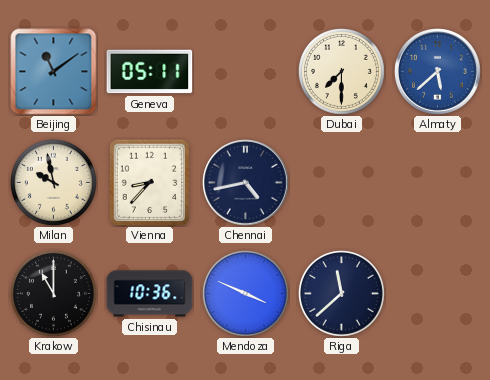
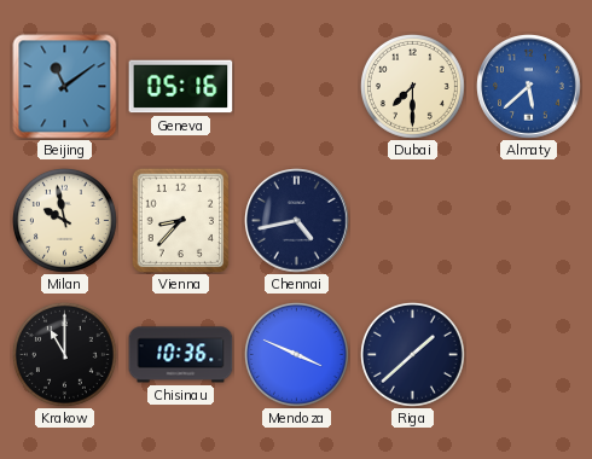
Geneva: 05:11 -> 05:16 (181, 87)
Riga: 11:38 -> 1:38 (412, 354)
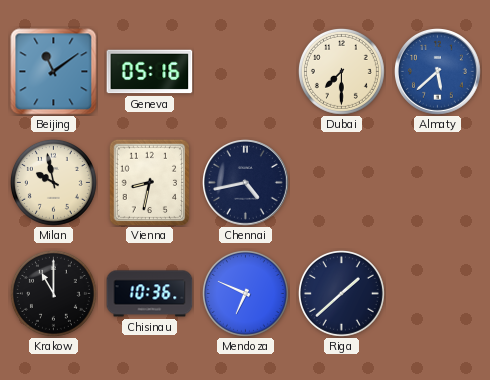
Vienna: 8:37 -> 8:32 (150, 182)
Mendoza: 3:49 -> 6:49 (245, 293)
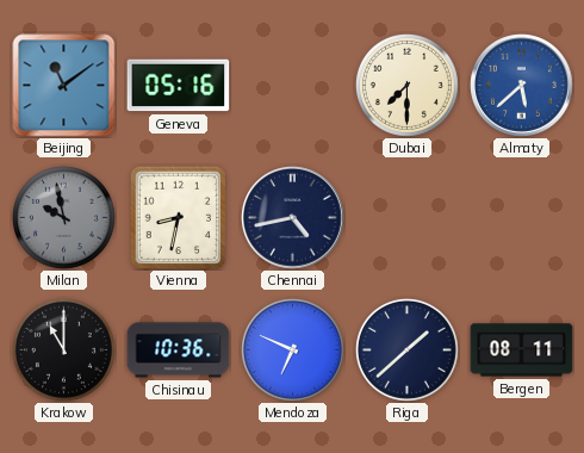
Milan dial: cream -> grey (63, 217)
Bergen: none -> 08:11 (522, 350)
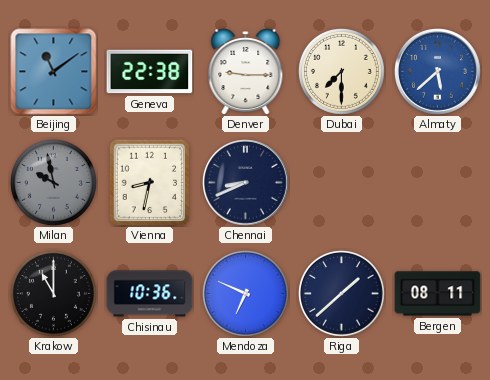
Geneva: 05:16 -> 22:38 (150, 72)
Denver: none -> 9:15 (246, 71)
Chennai: 4:43 -> 8:41 (246, 183)
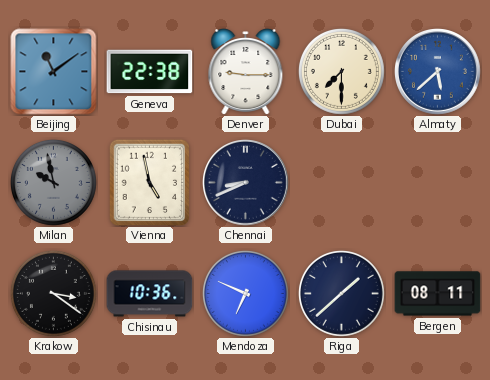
Vienna: 8:32 -> 4:58 (150, 182)
Krakow: 11:00 -> 3:21 (53, 293)
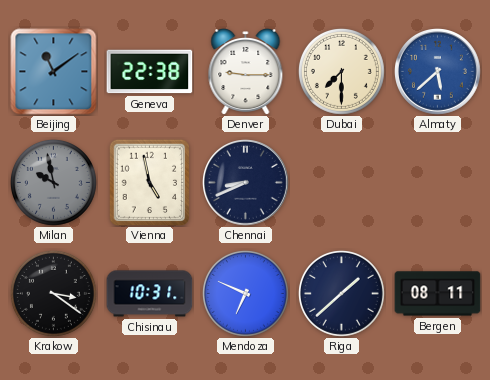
Chisinau: 10:36 -> 10:31 (150, 294)
